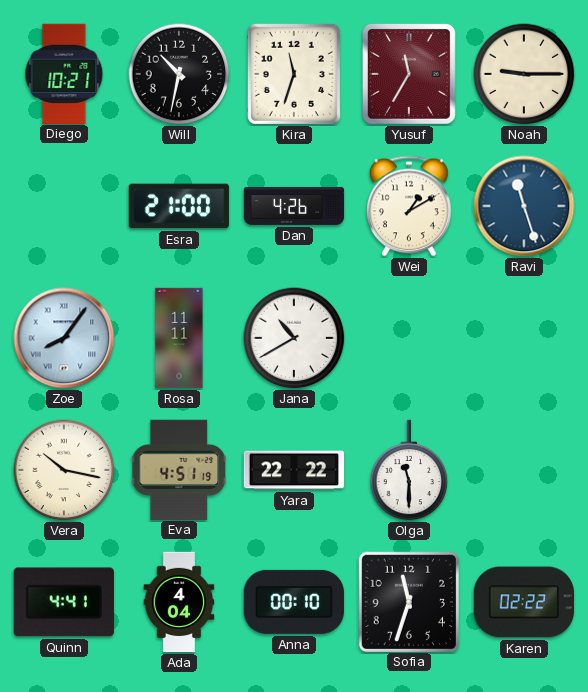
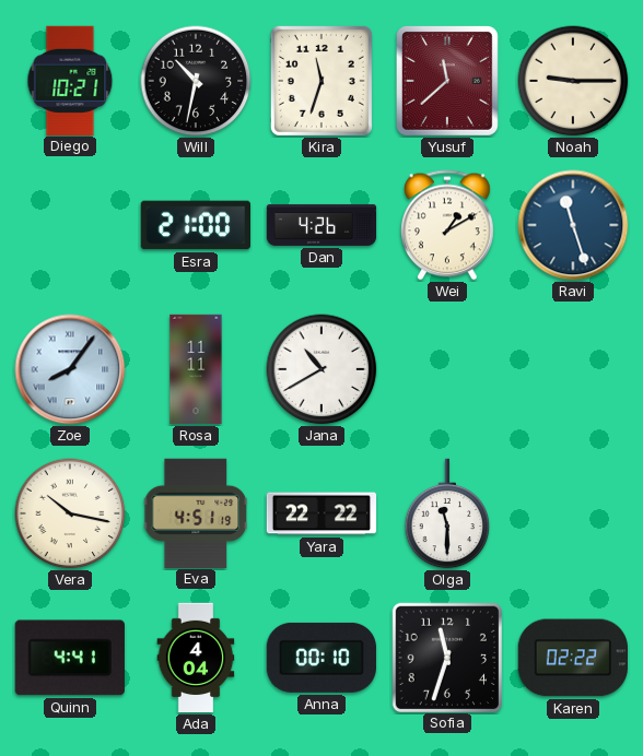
Yusuf: 11:35 -> 11:38 (447, 81)
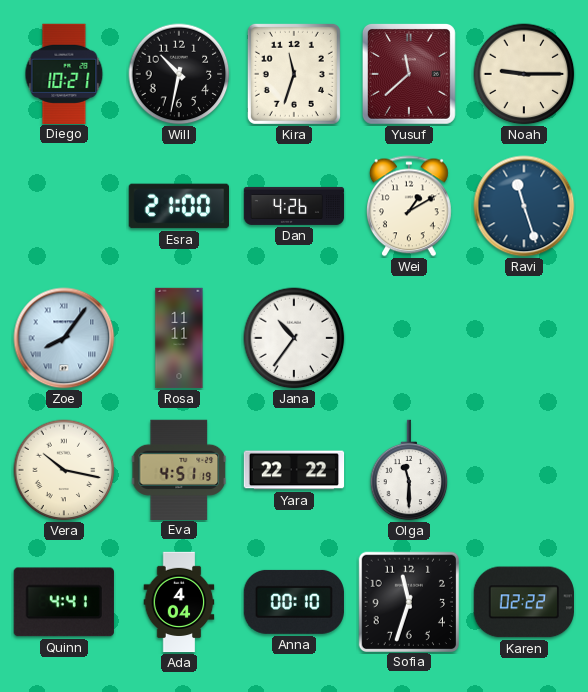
Jana: 10:40 -> 10:36 (294, 338)
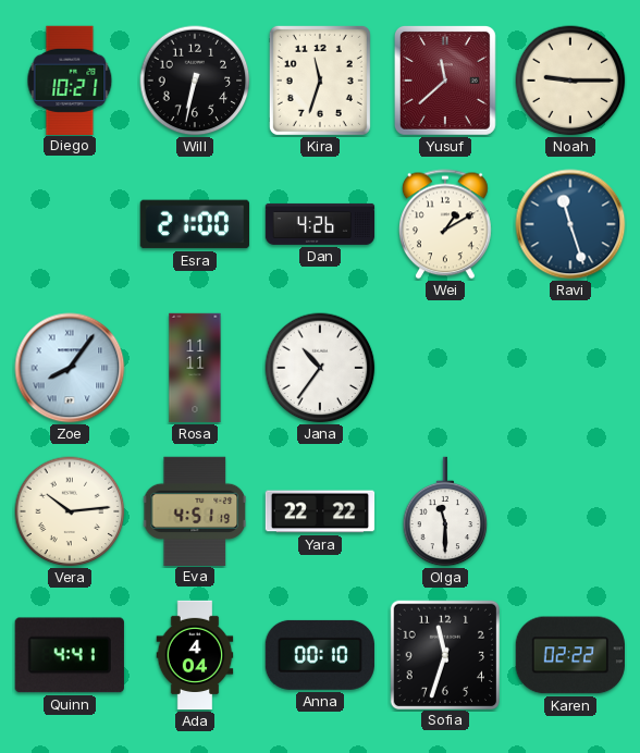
Will: 10:32 -> 6:32 (195, 81)
Vera: 10:17 -> 10:14 (70, 511)
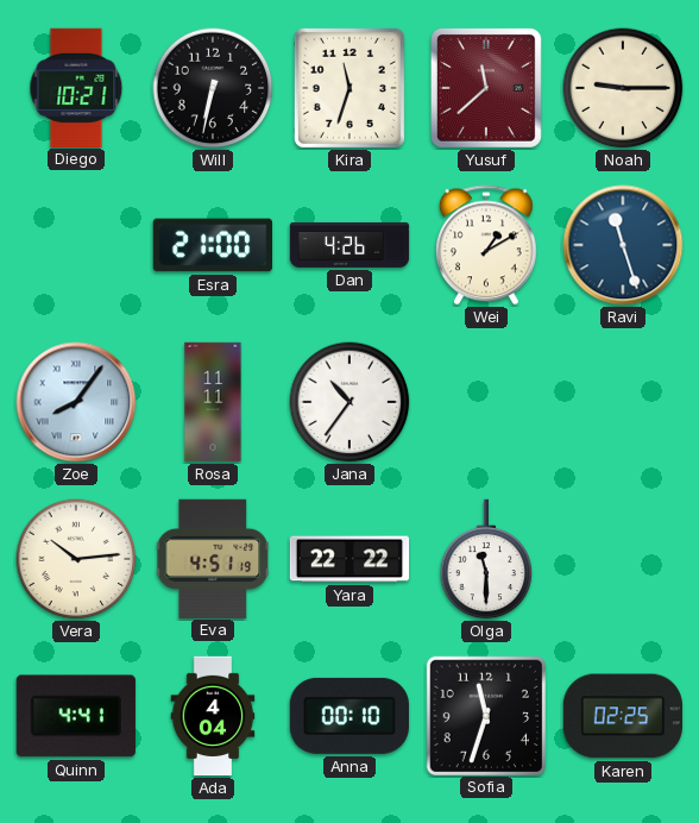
Karen: 02:22 -> 02:25 (622, 716)
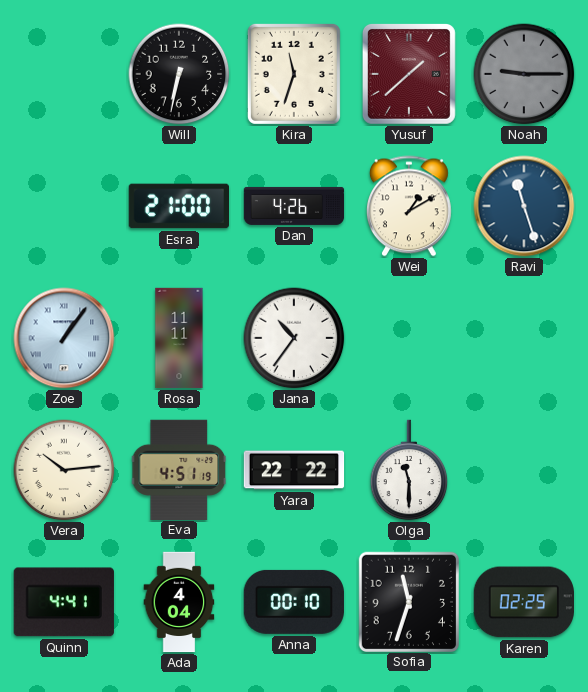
Diego: 10:21 -> none (76, 87)
Yusuf: 11:38 -> 1:38 (409, 74)
Noah dial: cream -> grey (524, 74)
Zoe: 8:06 -> 1:06 (64, 338)
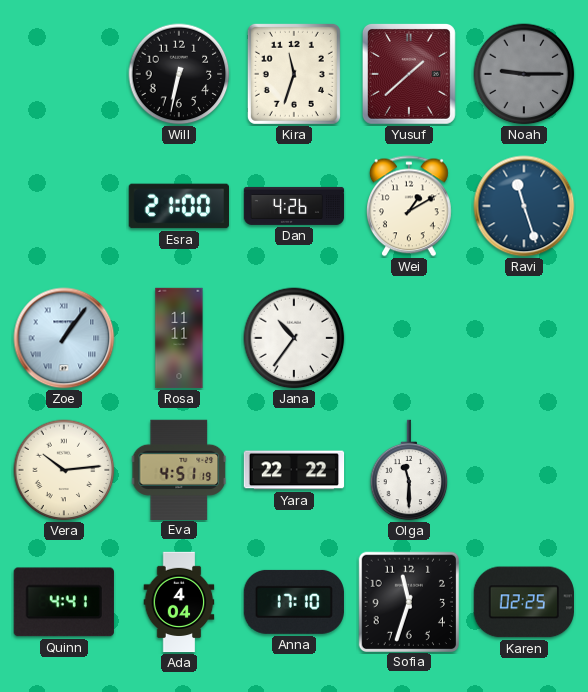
Anna: 00:10 -> 17:10 (294, 602)
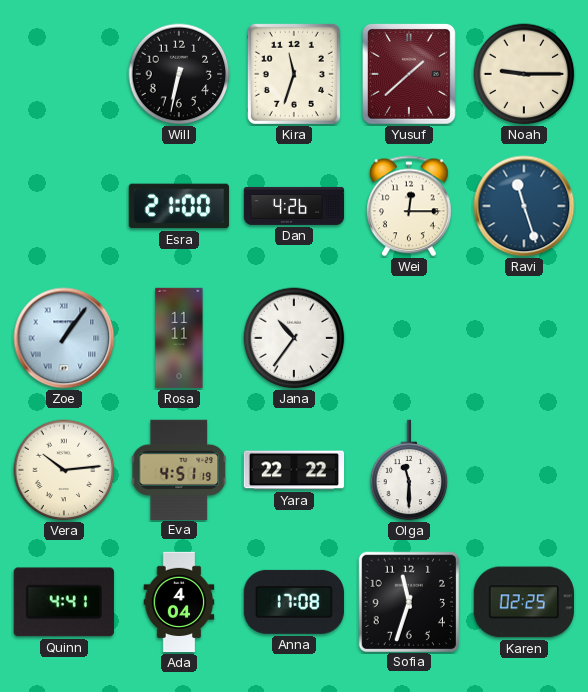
Noah dial: grey -> cream (524, 74)
Wei: 1:10 -> 12:15 (410, 206)
Anna: 17:10 -> 17:08 (294, 602)
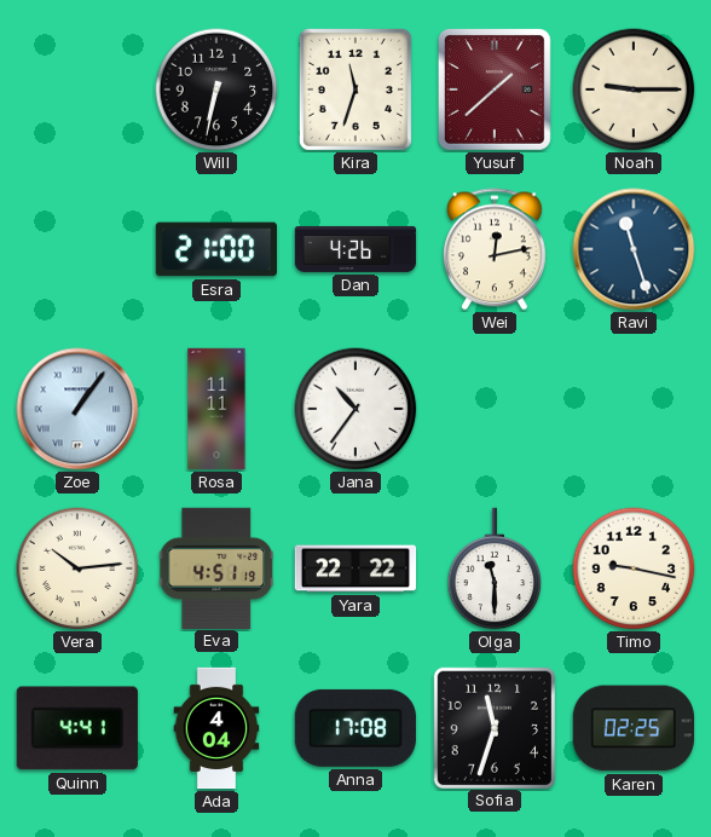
Wei: 12:15 -> 12:13 (496, 249)
Timo: none -> 9:17 (634, 568)
